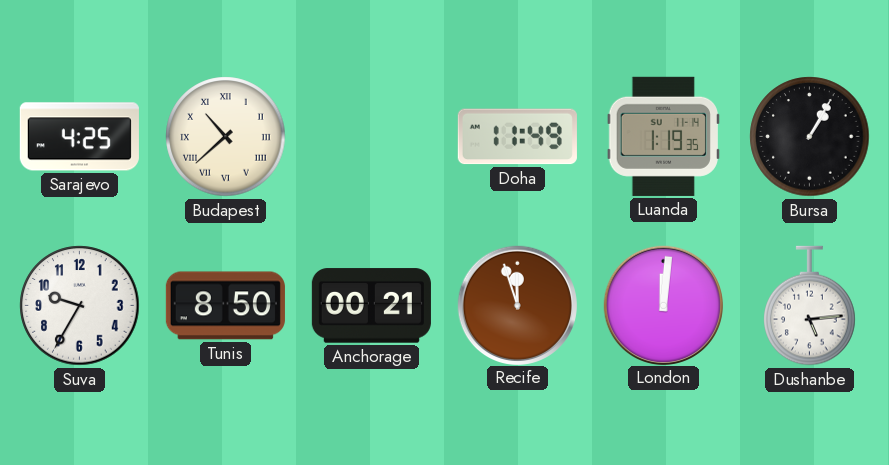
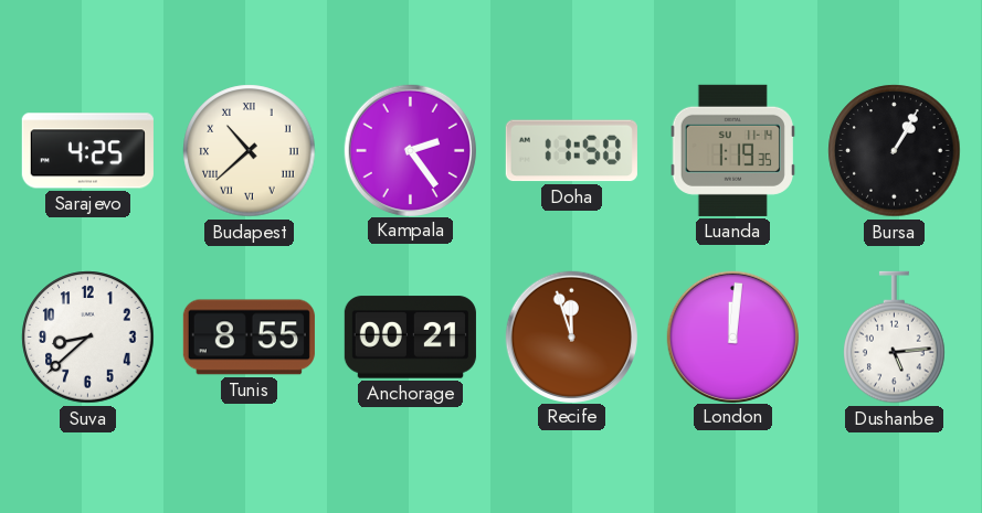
Kampala: none -> 2:24 (410, 150)
Doha: 11:49 -> 11:50 (571, 151)
Suva: 9:35 -> 8:38 (88, 338)
Tunis: 8:50 -> 8:55 (249, 338)
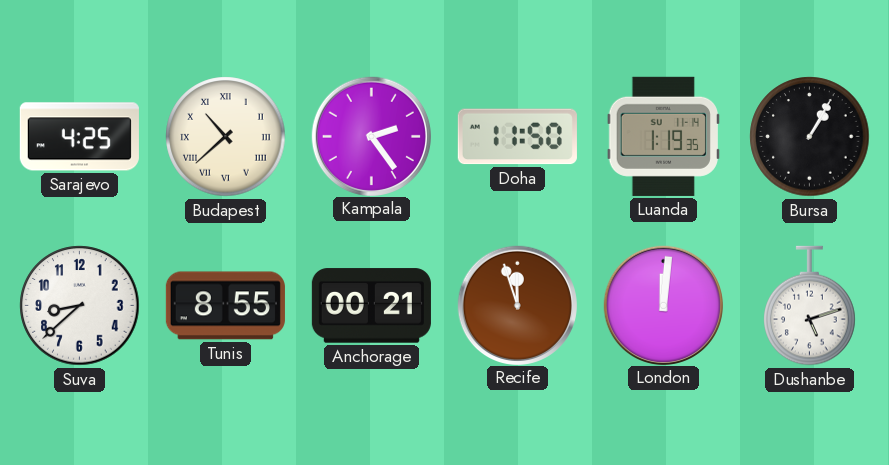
Dushanbe: 5:14 -> 5:12 (810, 306)
